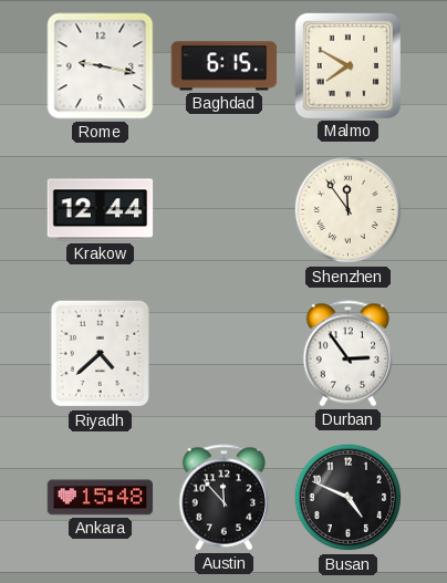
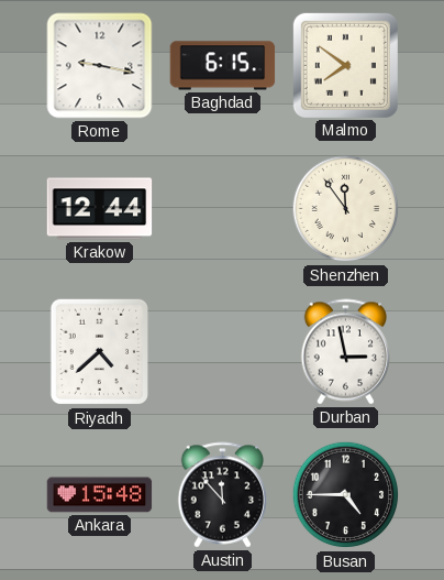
Malmo: 7:50 -> 7:51 (345, 65)
Durban: 2:54 -> 2:58 (346, 352)
Busan: 4:49 -> 4:45 (346, 495)
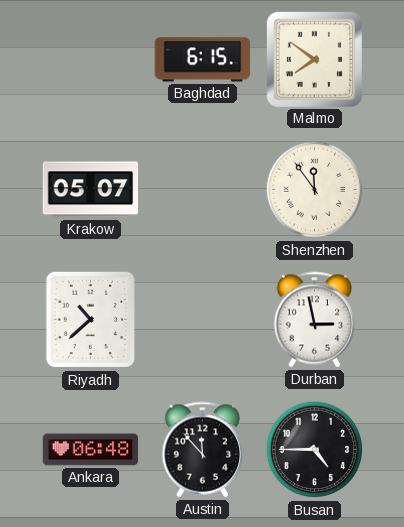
Rome: 9:17 -> none (100, 66)
Krakow: 12:44 -> 05:07 (91, 190)
Riyadh: 4:38 -> 10:38 (90, 320)
Ankara: 15:48 -> 06:48 (91, 450)
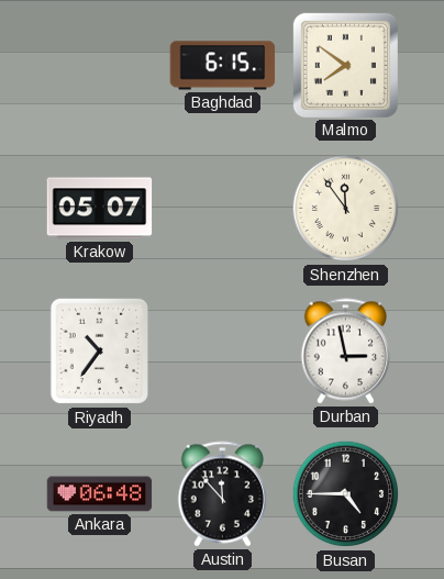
Riyadh: 10:38 -> 10:36 (99, 352)
